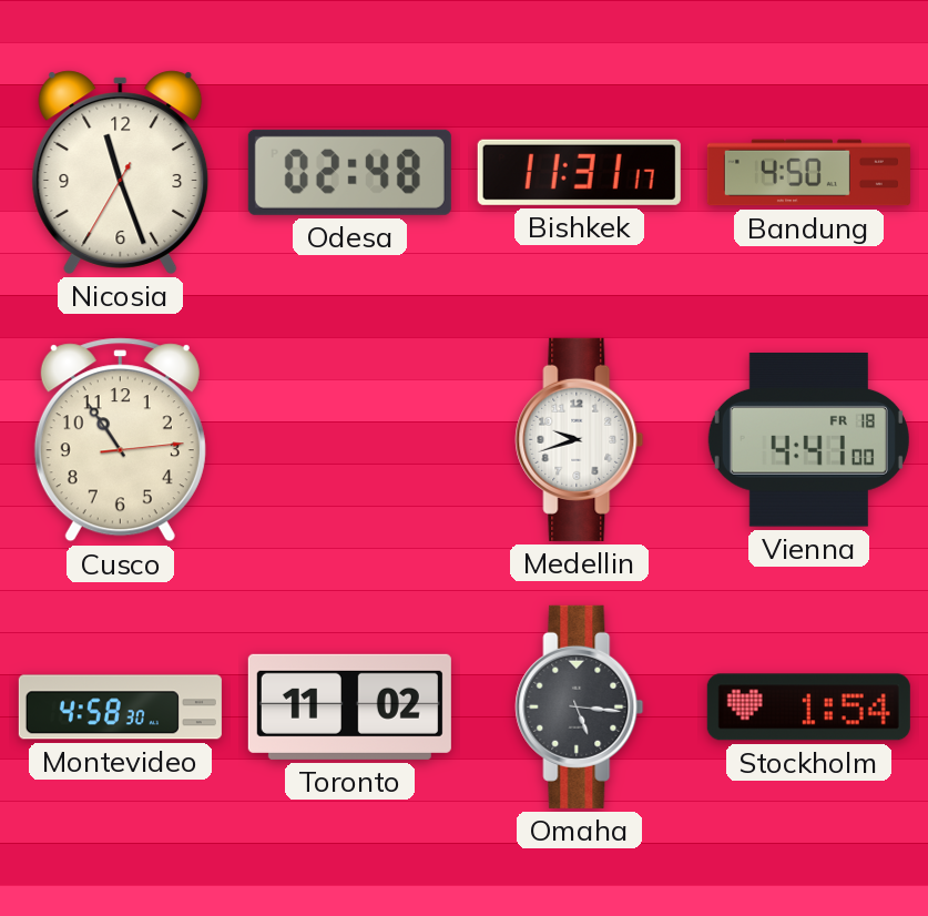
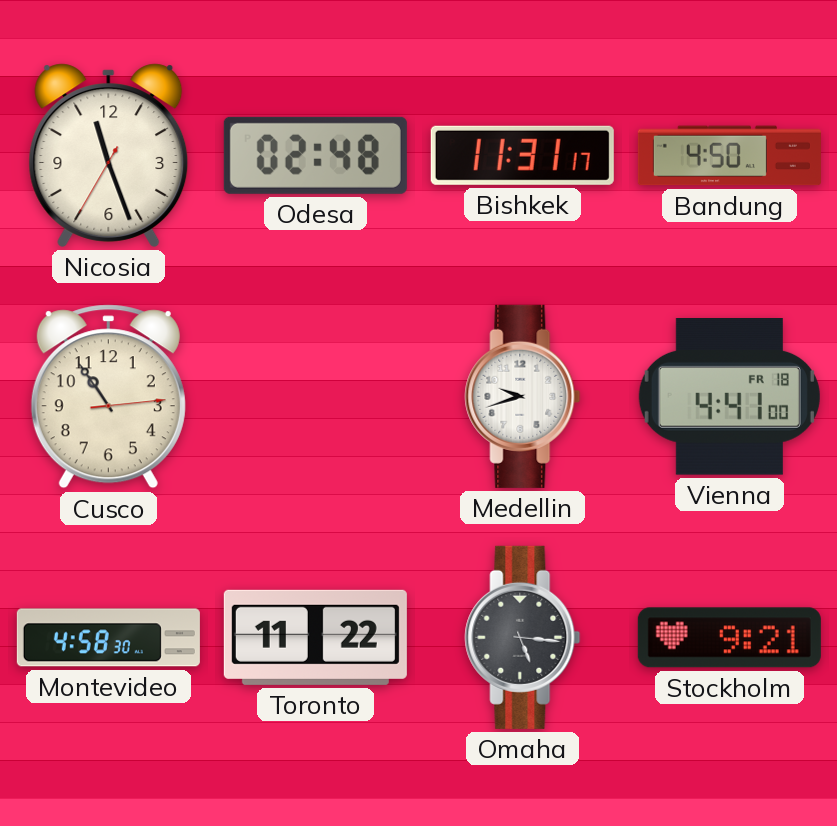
Toronto: 11:02 -> 11:22 (315, 637)
Stockholm: 1:54 -> 9:21 (729, 638)
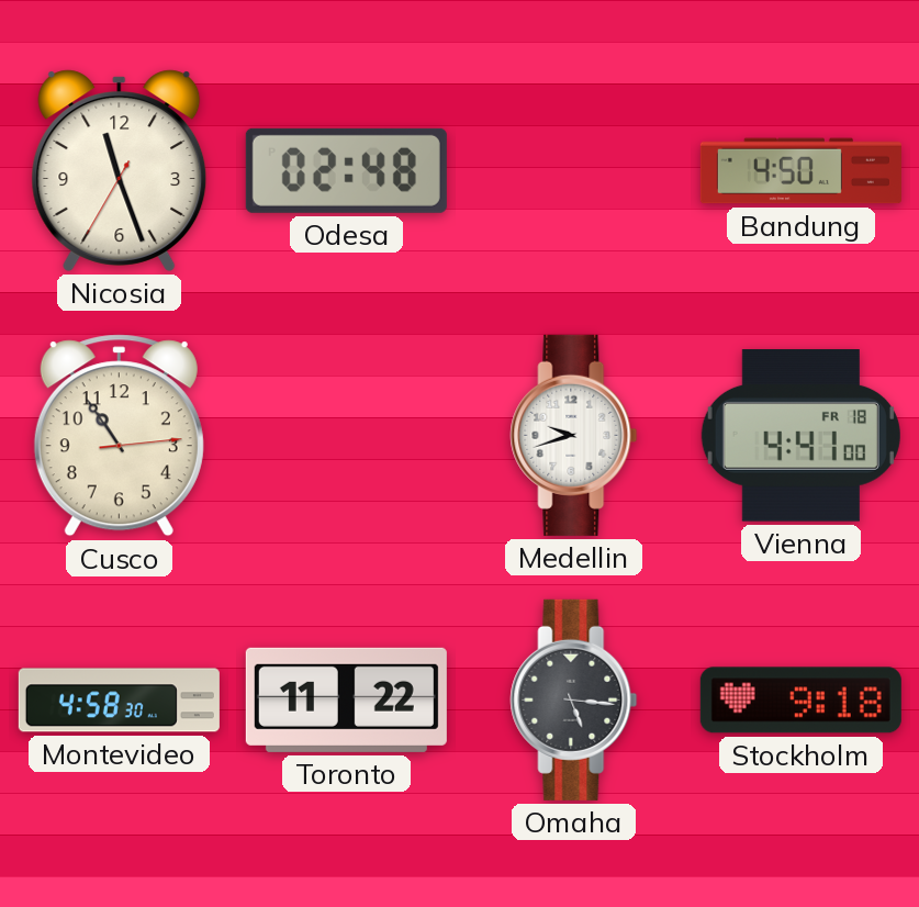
Bishkek: 11:31 -> none (522, 155)
Stockholm: 9:21 -> 9:18 (800, 701)
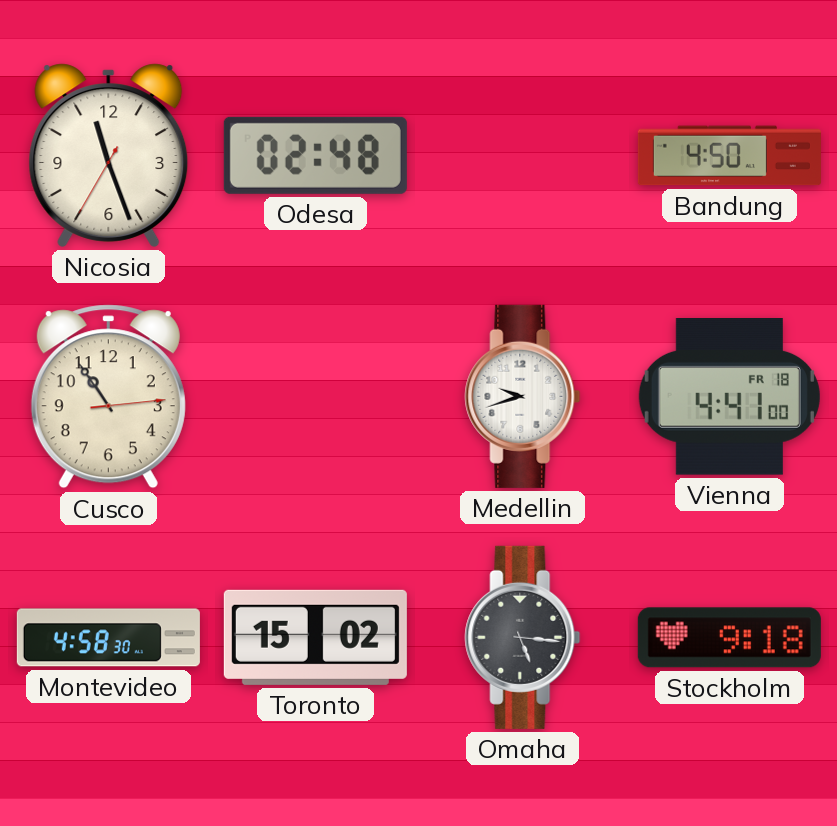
Toronto: 11:22 -> 15:02 (315, 637)
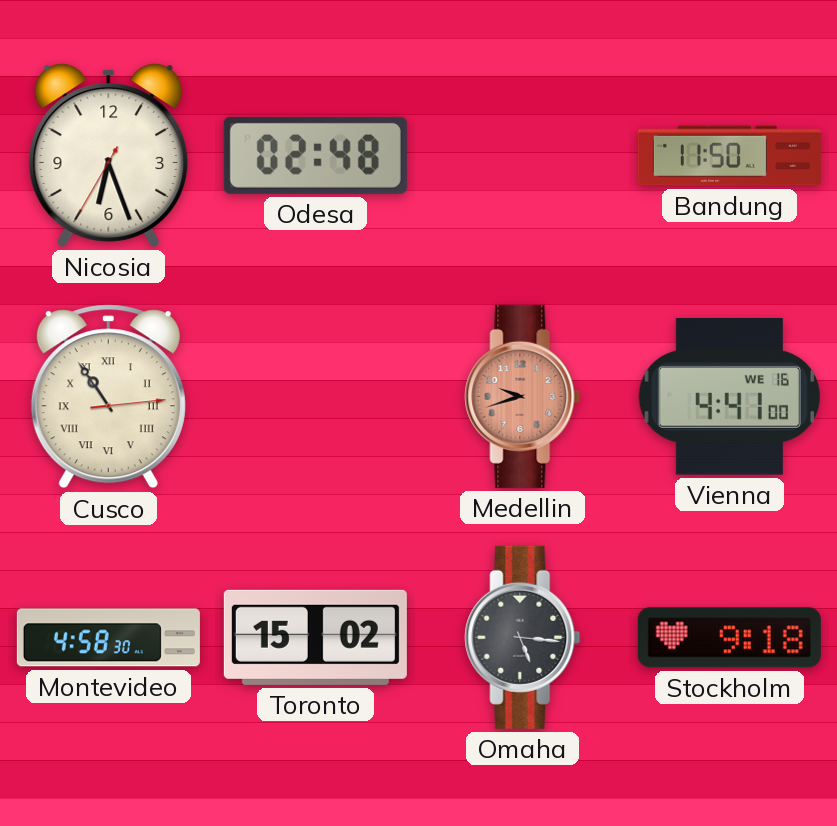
Nicosia: 11:26 -> 6:26 (109, 155)
Bandung: 4:50 -> 11:50 (729, 156)
Cusco numerals: Arabic -> Roman (108, 397)
Medellin dial: white -> salmon (523, 396)
Vienna date: FR 18 -> WE 16 (729, 397)
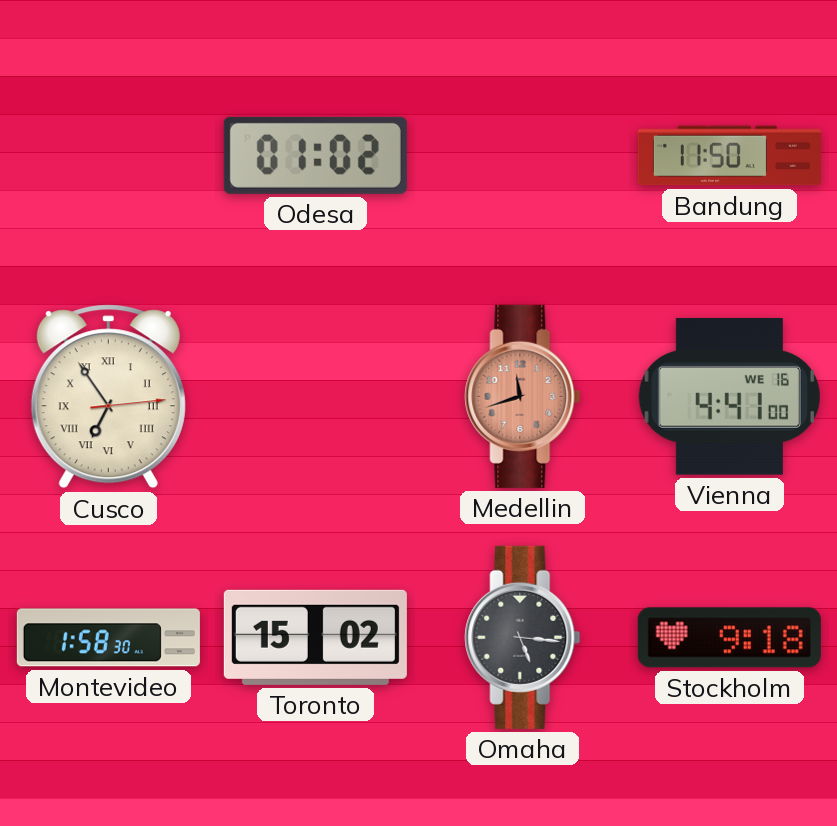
Nicosia: 6:26 -> none (109, 155)
Odesa: 02:48 -> 01:02 (315, 155)
Cusco: 10:54 -> 6:54 (108, 397)
Medellin: 9:42 -> 11:42 (523, 396)
Montevideo: 4:58 -> 1:58 (108, 638)
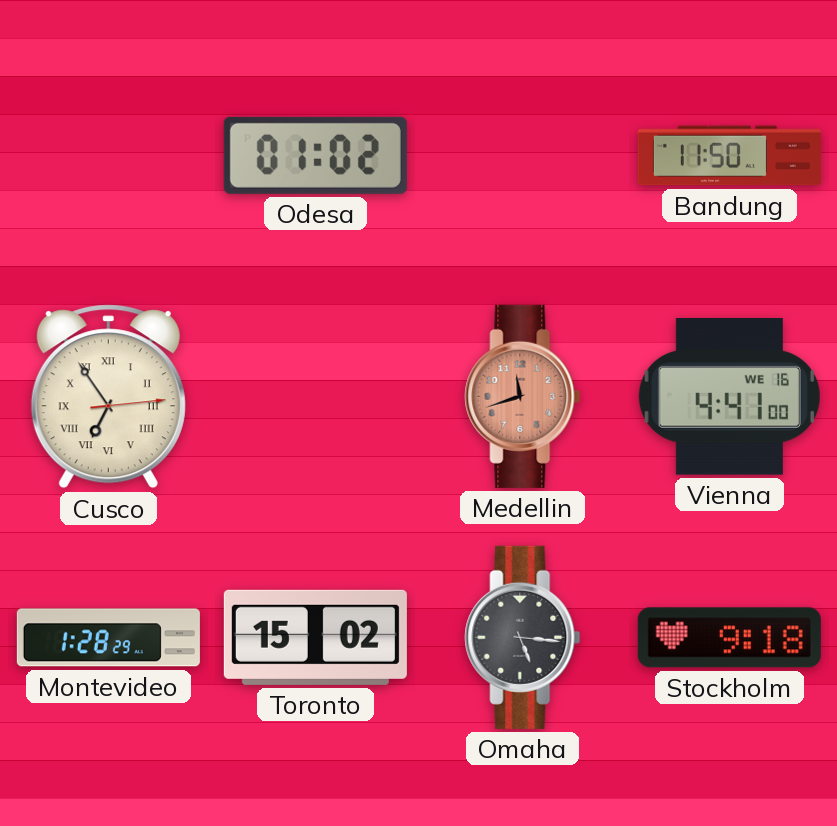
Montevideo: 1:58 -> 1:28 (108, 638)
